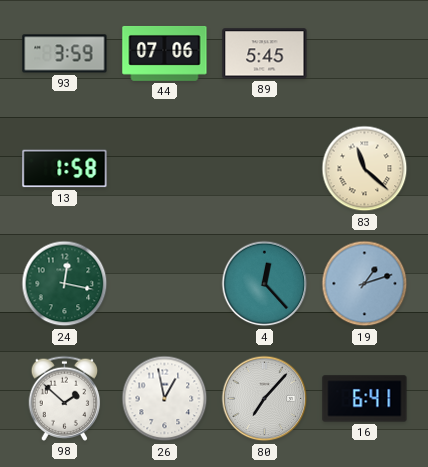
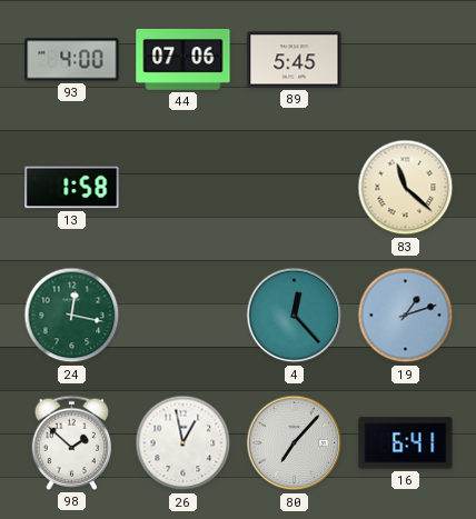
93: 3:59 -> 4:00 (72, 60)
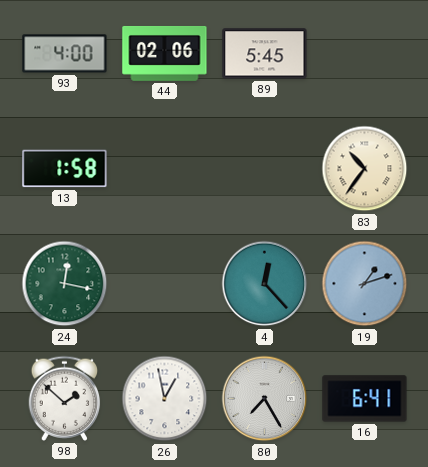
44: 07:06 -> 02:06 (165, 53)
83: 11:22 -> 10:36 (365, 169)
80: 7:07 -> 7:25 (265, 399)
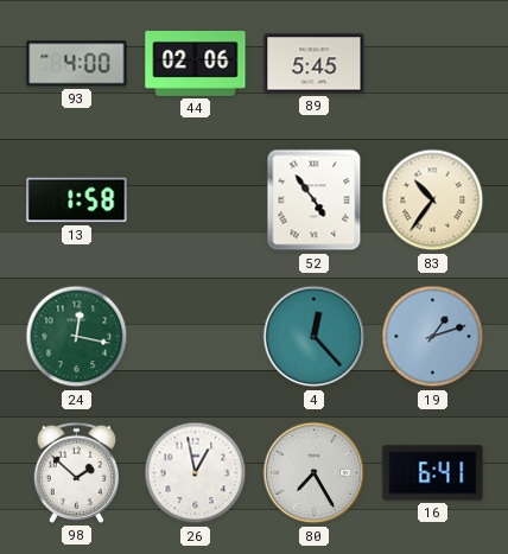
52: none -> 4:54 (315, 200)
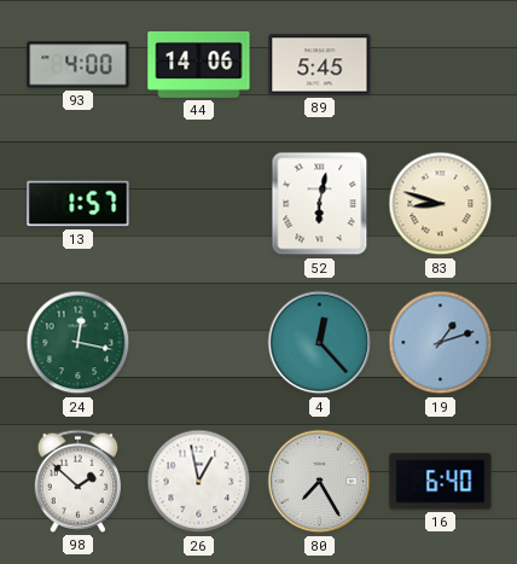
44: 02:06 -> 14:06 (199, 64)
13: 1:58 -> 1:57 (79, 204)
52: 4:54 -> 6:02 (320, 204)
83: 10:36 -> 8:48 (441, 204)
16: 6:41 -> 6:40 (441, 482)
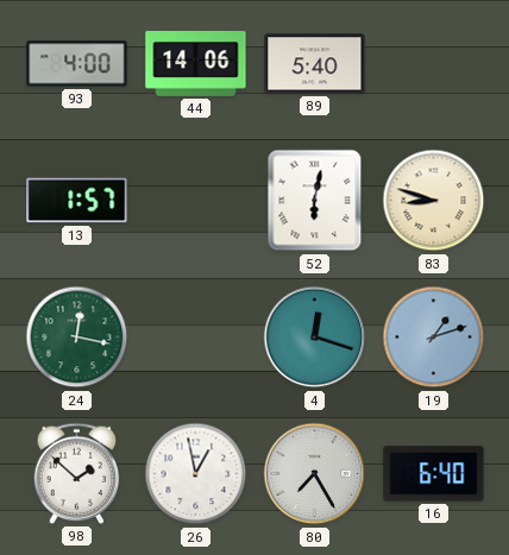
89: 5:45 -> 5:40 (315, 64)
4: 12:23 -> 12:18 (315, 338)
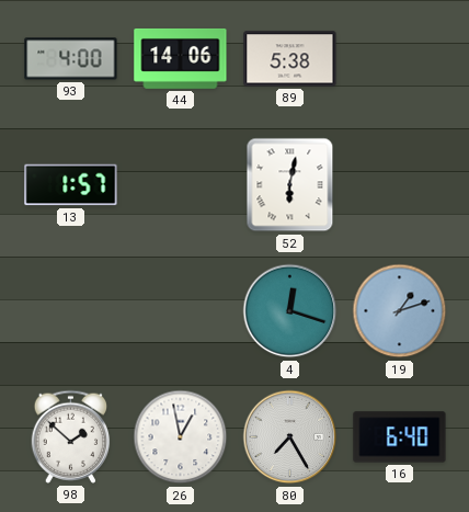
89: 5:40 -> 5:38 (290, 59)
83: 8:48 -> none (434, 201)
24: 12:17 -> none (77, 338)
